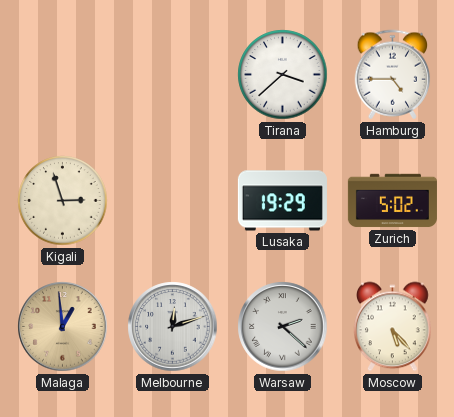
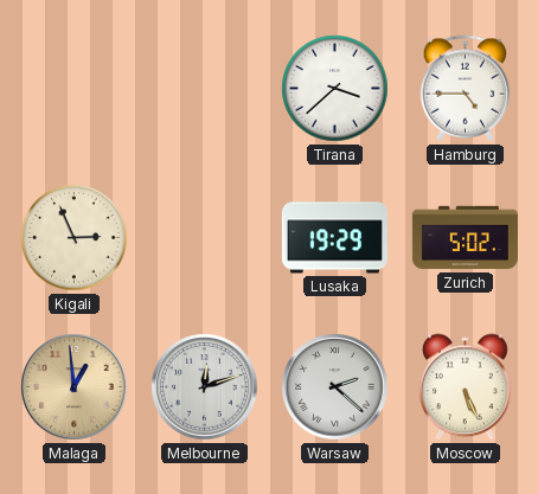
Kigali: 2:57 -> 2:56 (75, 238)
Moscow: 5:23 -> 5:26 (466, 387)
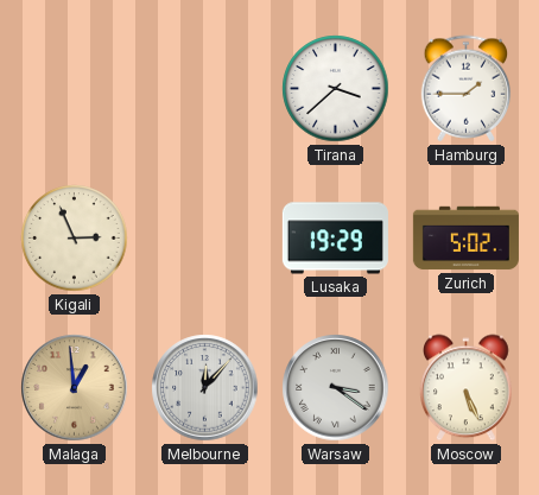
Hamburg: 4:45 -> 1:45 (467, 89)
Melbourne: 12:12 -> 12:07 (205, 388)
Warsaw: 2:22 -> 3:21 (336, 388)
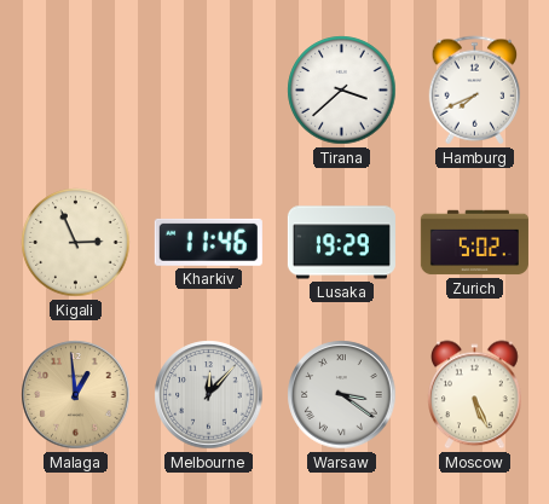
Hamburg: 1:45 -> 7:41 (475, 91)
Kharkiv: none -> 11:46 (208, 242)
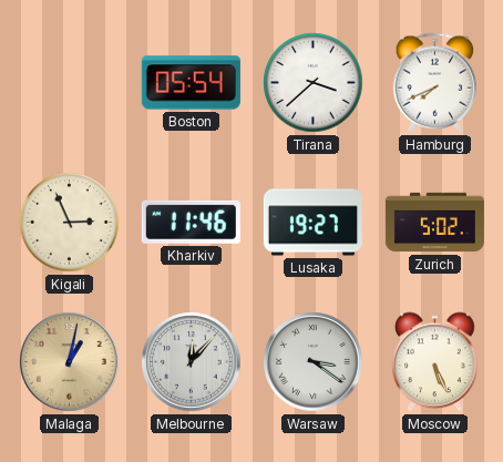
Boston: none -> 05:54 (191, 83)
Lusaka: 19:29 -> 19:27 (312, 223)
Malaga: 12:59 -> 1:02 (70, 362)
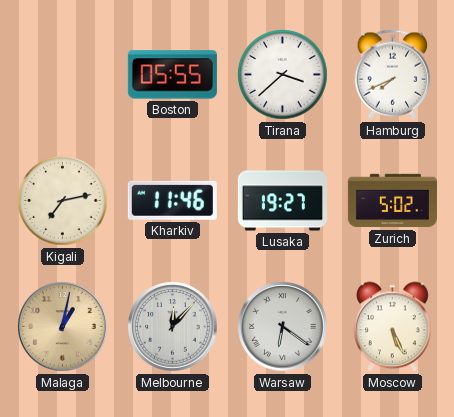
Boston: 05:54 -> 05:55 (172, 75)
Kigali: 2:56 -> 7:13 (63, 201)
Warsaw: 3:21 -> 6:21 (283, 327)
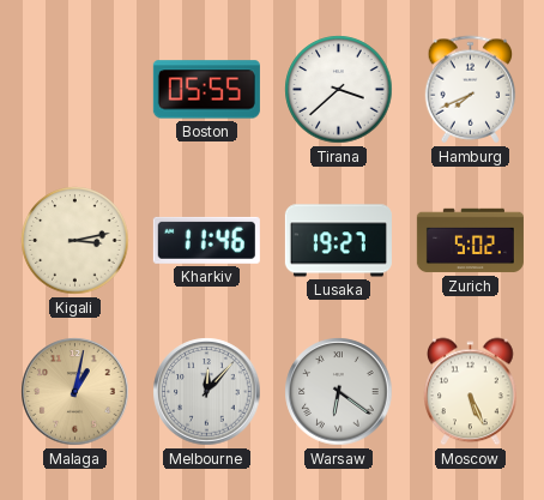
Kigali: 7:13 -> 3:13 (75, 241)
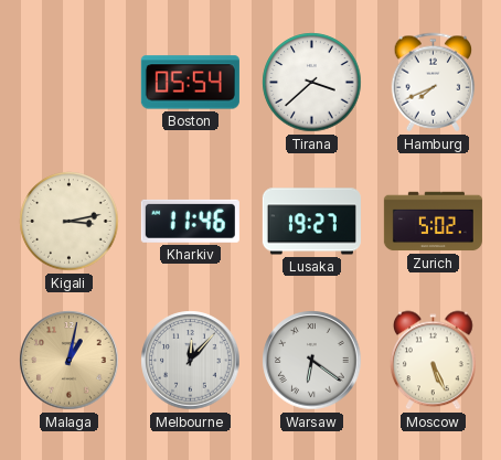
Boston: 05:55 -> 05:54 (190, 83)
